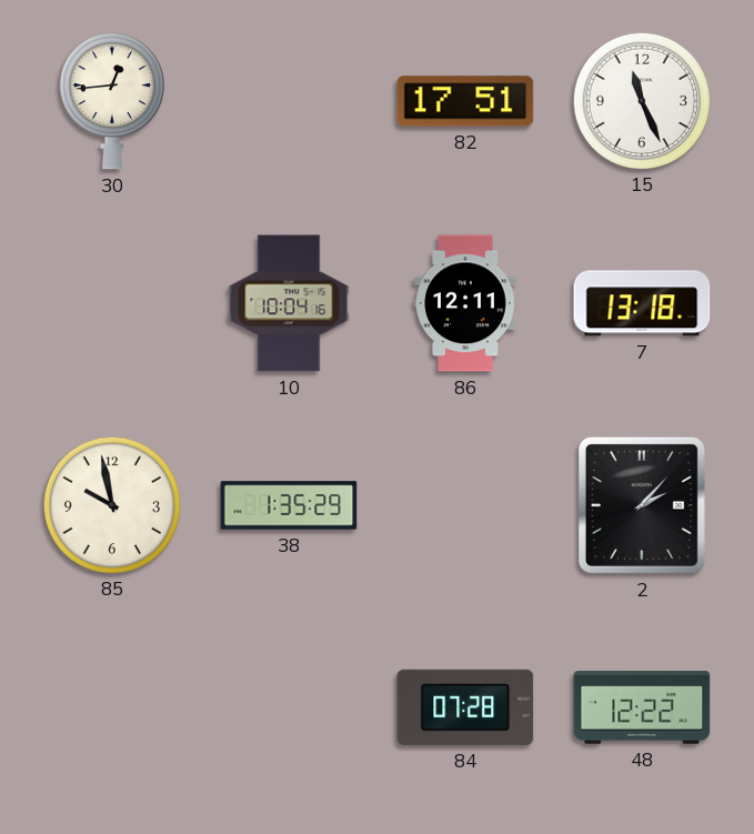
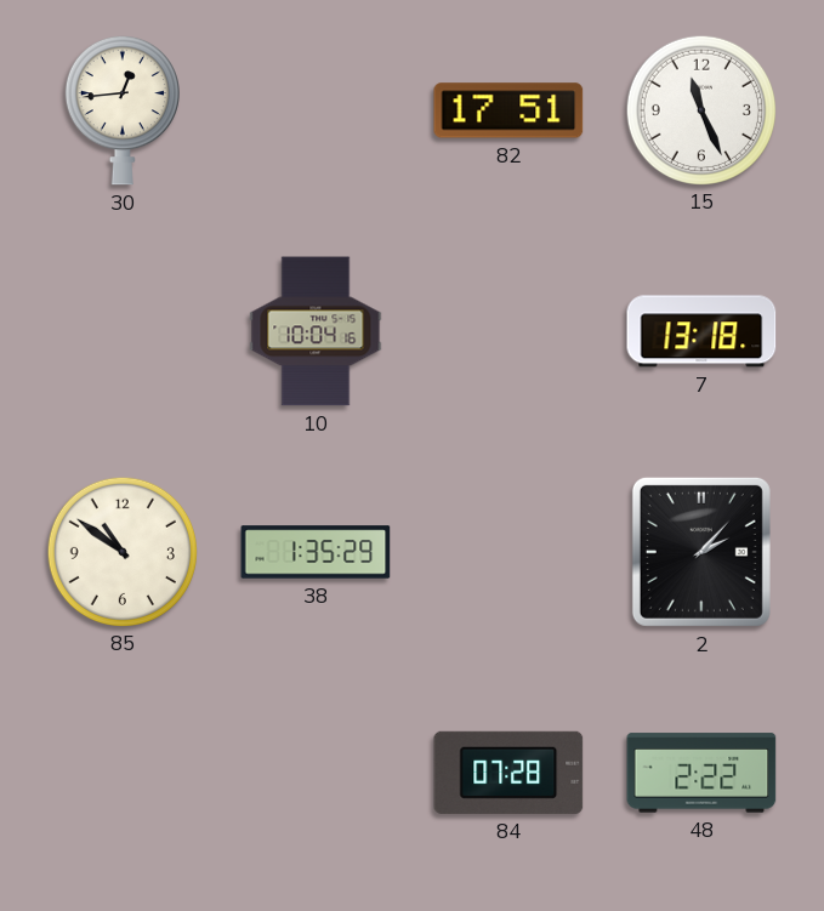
86: 12:11 -> none (466, 303)
85: 9:58 -> 10:51 (121, 551)
48: 12:22 -> 2:22 (701, 773)
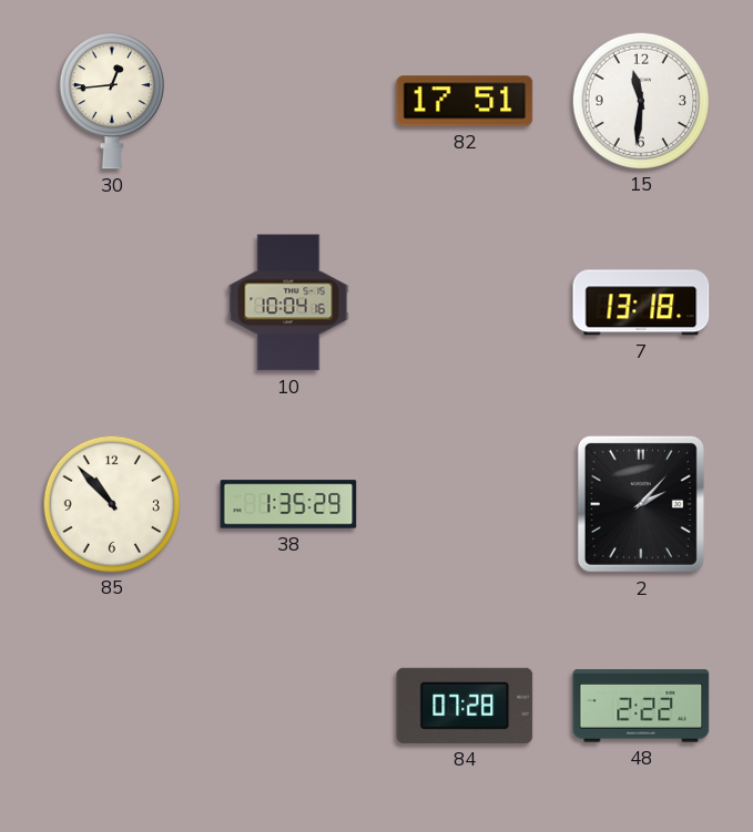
15: 11:26 -> 11:31 (640, 100)
85: 10:51 -> 10:53 (111, 503)
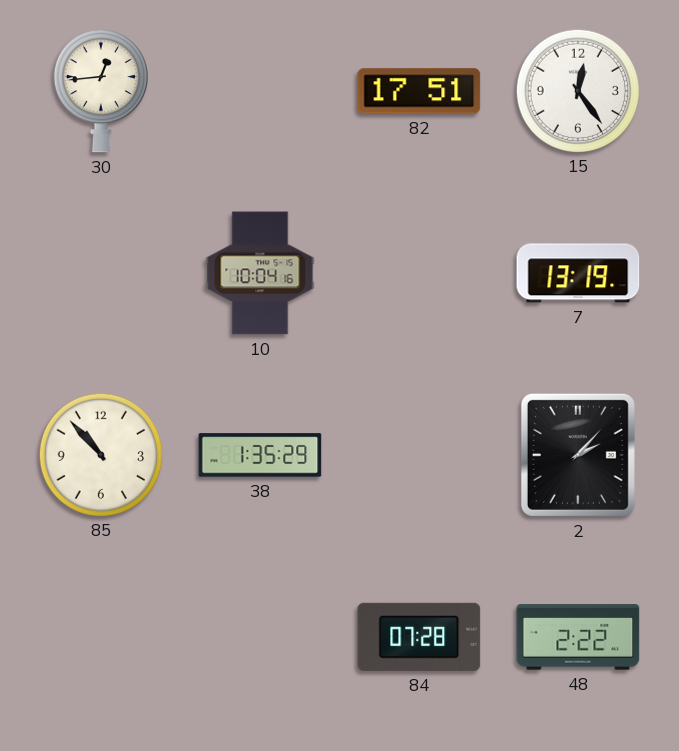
15: 11:31 -> 12:24 (577, 90)
7: 13:18 -> 13:19 (578, 273)
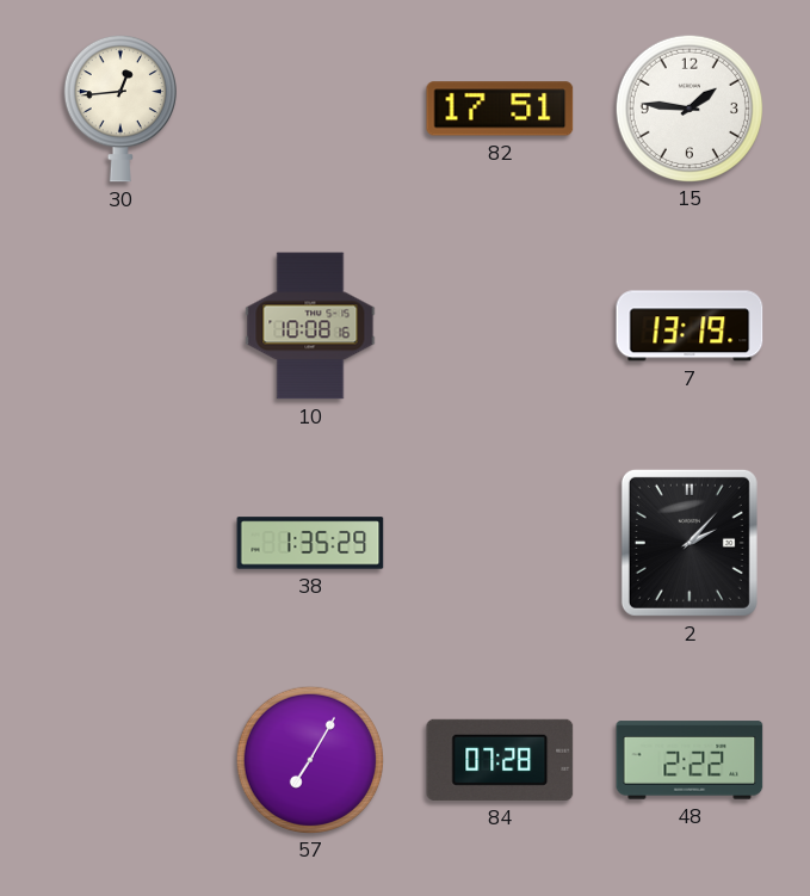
15: 12:24 -> 1:46 (688, 107)
10: 10:04 -> 10:08 (310, 326)
85: 10:53 -> none (100, 454)
57: none -> 7:05 (309, 759)
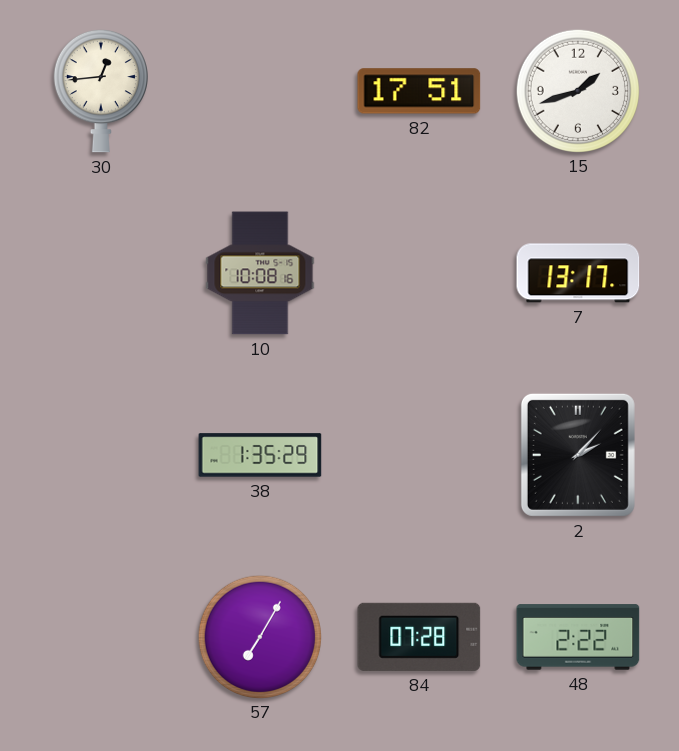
15: 1:46 -> 1:42 (577, 90)
7: 13:19 -> 13:17 (578, 273)
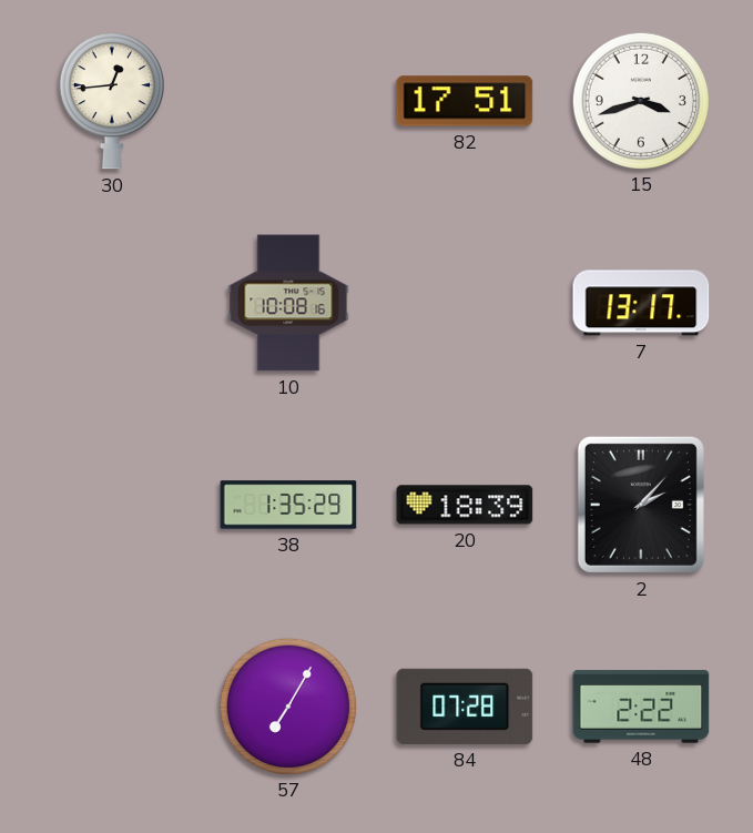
15: 1:42 -> 3:42 (640, 100)
20: none -> 18:39 (465, 505)
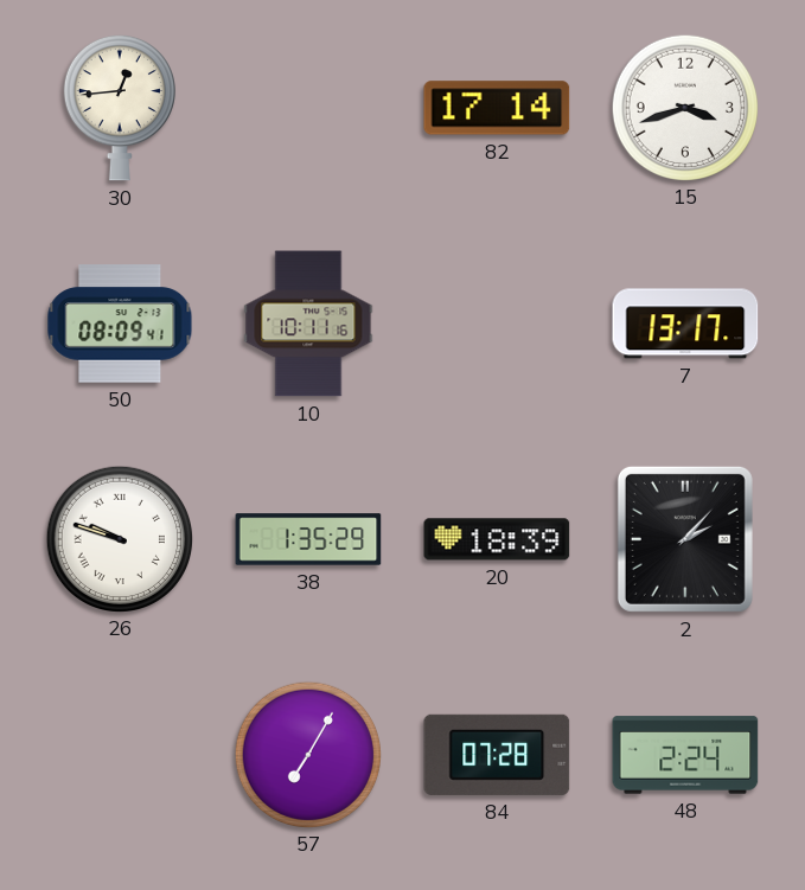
82: 17:51 -> 17:14 (497, 108)
50: none -> 08:09 (120, 324)
10: 10:08 -> 10:11 (308, 324)
26: none -> 9:48 (119, 538)
48: 2:22 -> 2:24 (685, 755)
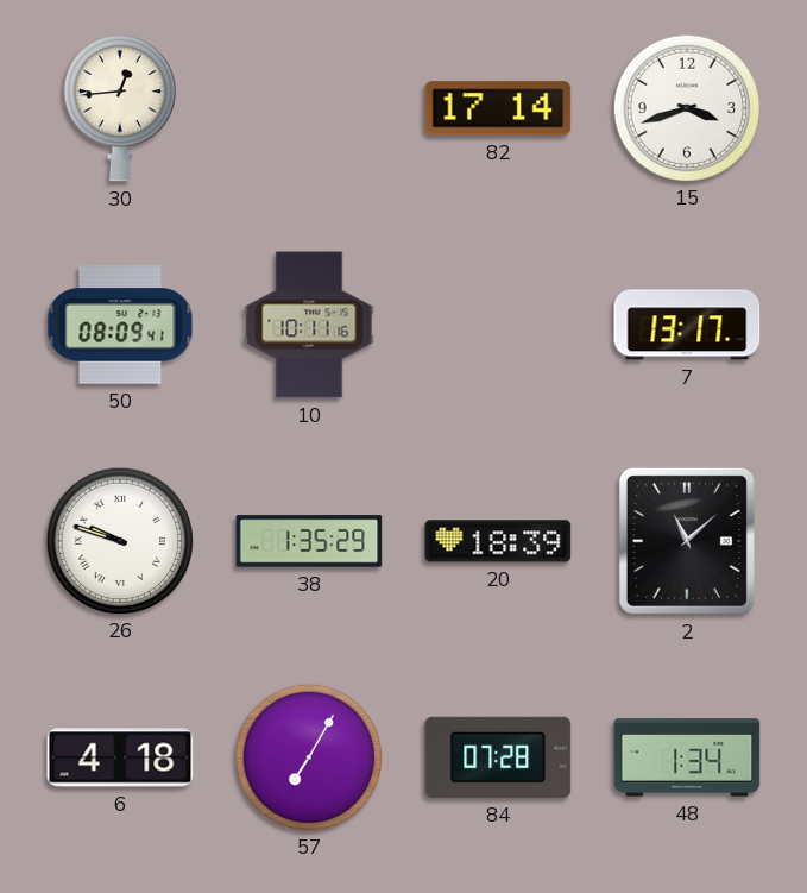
2: 2:07 -> 11:08 (687, 541)
6: none -> 4:18 (120, 757)
48: 2:24 -> 1:34 (687, 757)
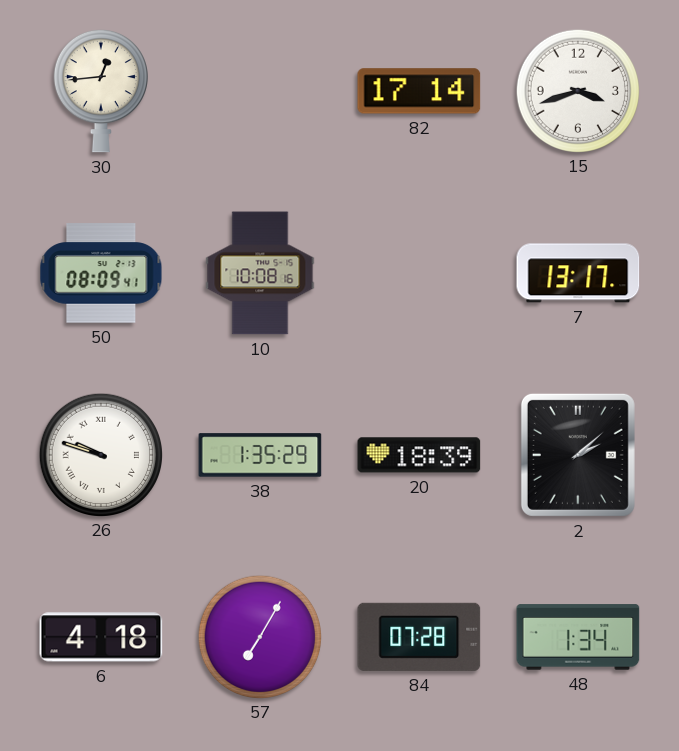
10: 10:11 -> 10:08 (260, 273)
2: 11:08 -> 2:08 (578, 455)
